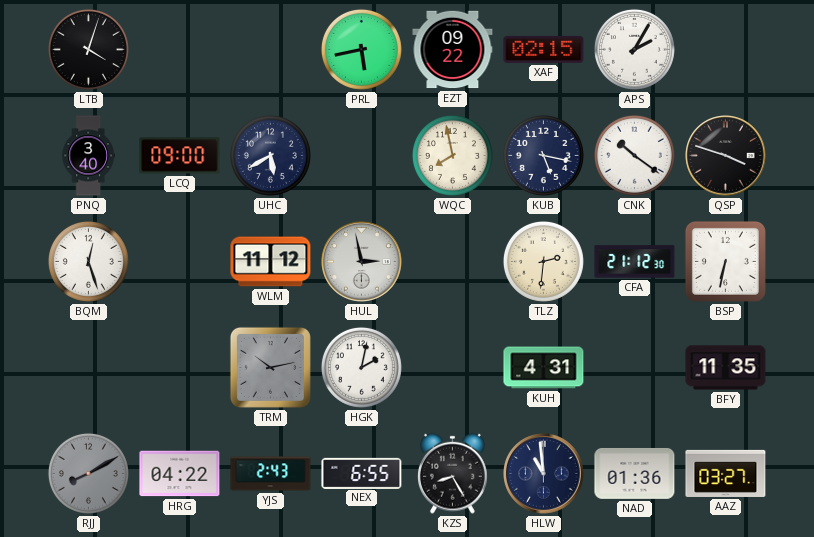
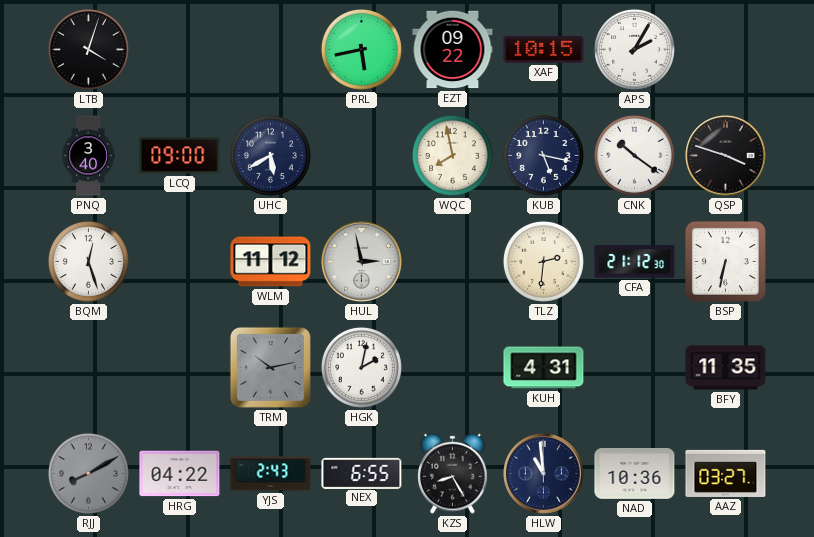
XAF: 02:15 -> 10:15 (544, 49)
NAD: 01:36 -> 10:36 (635, 473)
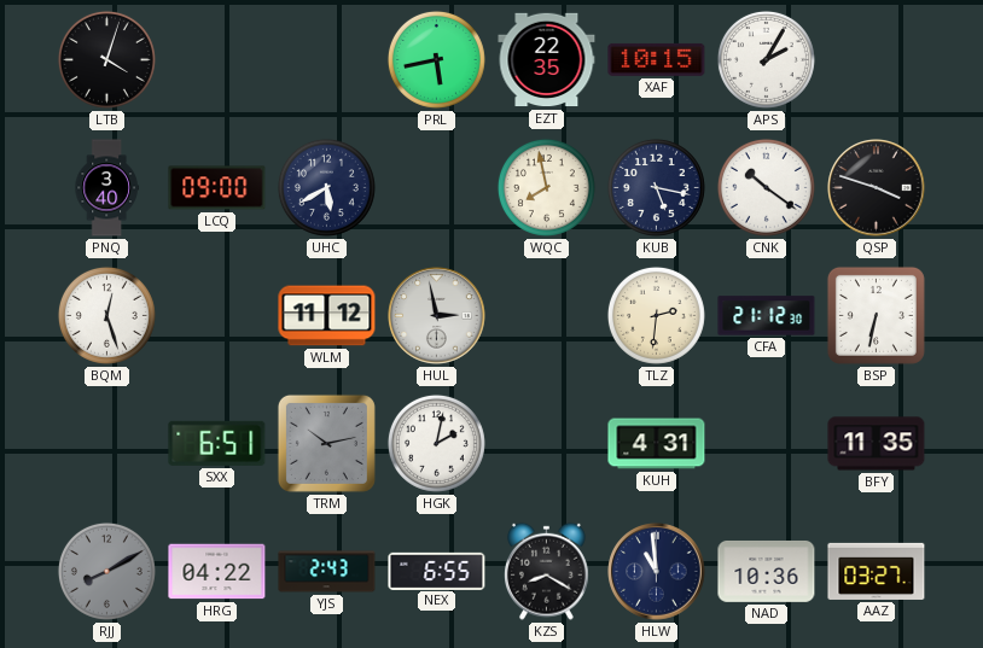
EZT: 09:22 -> 22:35 (547, 60)
SXX: none -> 6:51 (217, 443)
KZS: 8:25 -> 8:20 (547, 571)
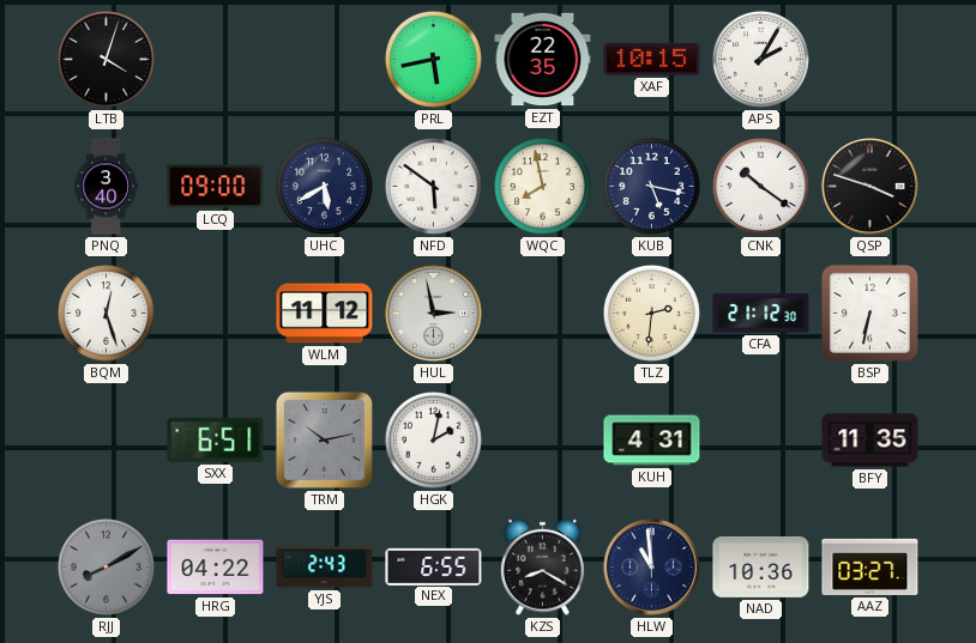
NFD: none -> 5:51 (433, 186)
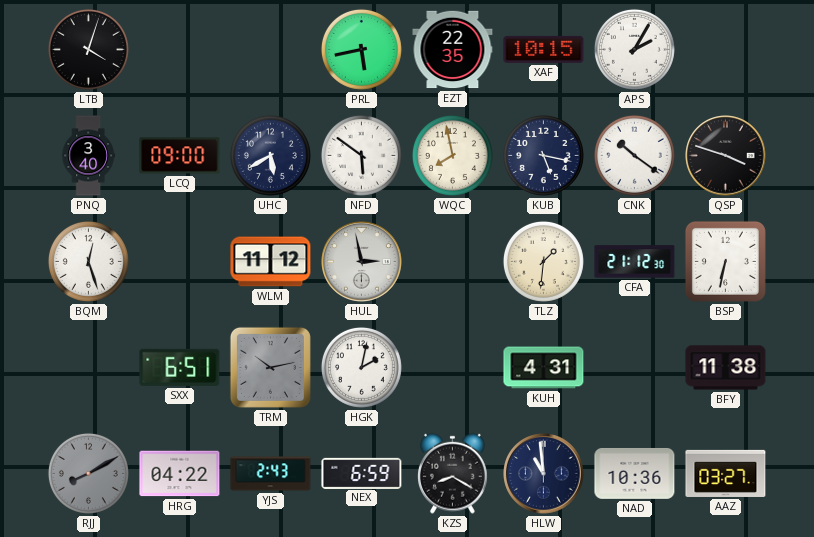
TLZ: 2:31 -> 1:31 (543, 261)
BFY: 11:35 -> 11:38 (726, 368)
NEX: 6:55 -> 6:59 (362, 473)
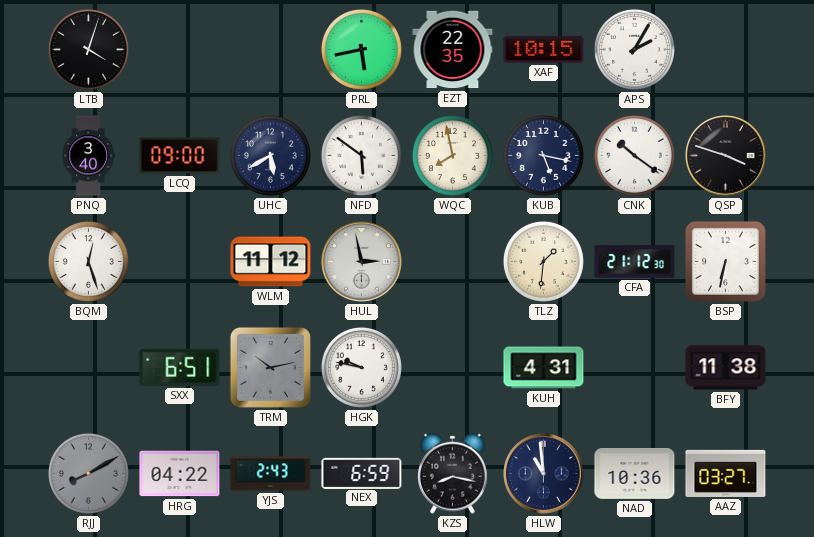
HGK: 2:02 -> 9:47 (361, 367)
KZS: 8:20 -> 8:17 (453, 473)
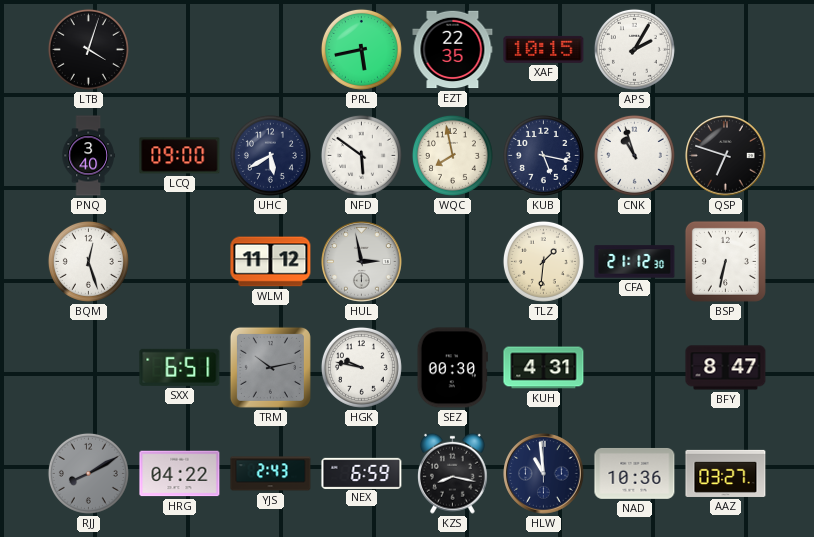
CNK: 10:21 -> 10:57 (634, 155)
QSP: 3:48 -> 6:48 (726, 156)
SEZ: none -> 00:30 (452, 368)
BFY: 11:38 -> 8:47 (726, 368)
